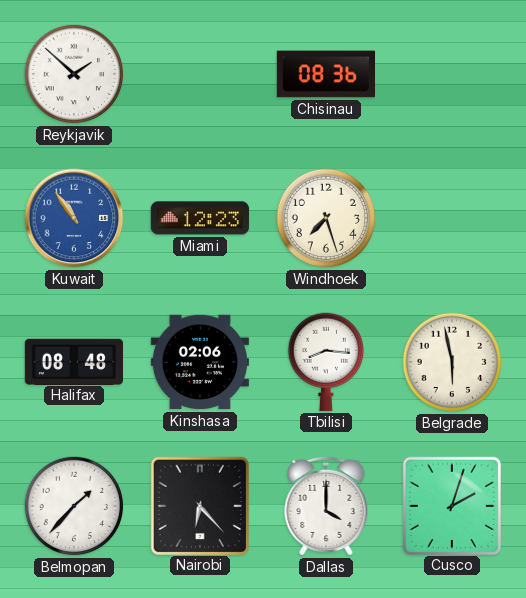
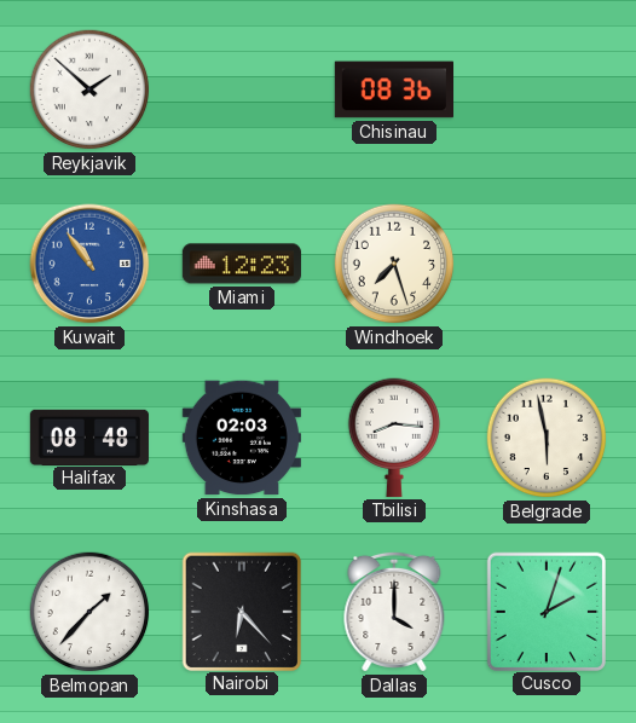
Kinshasa: 02:06 -> 02:03 (242, 438)
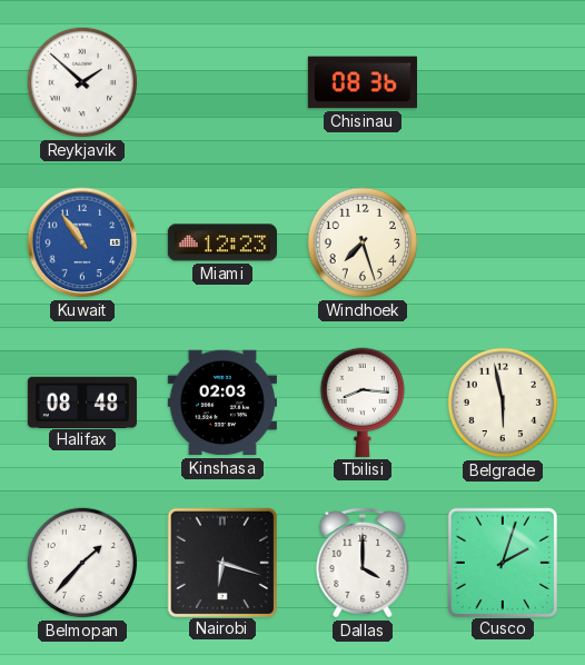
Nairobi: 6:23 -> 6:18 (221, 562)
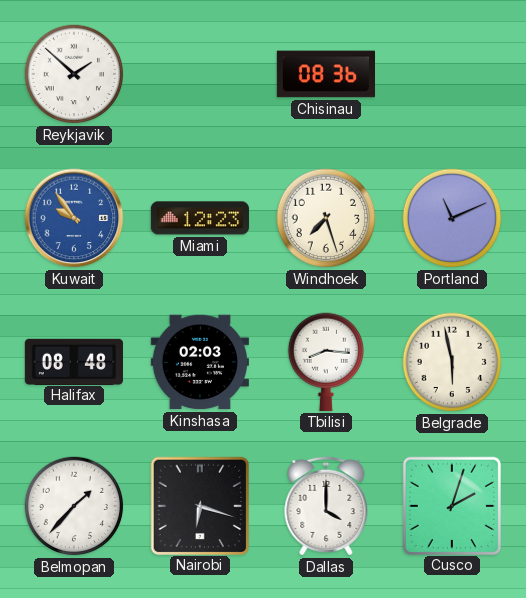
Kuwait: 10:54 -> 9:54 (74, 218)
Portland: none -> 11:11 (452, 218)
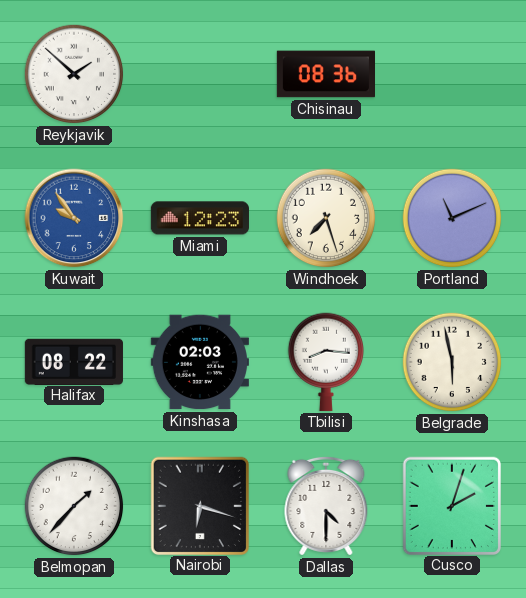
Halifax: 08:48 -> 08:22 (74, 361)
Dallas: 4:00 -> 4:30 (326, 506)
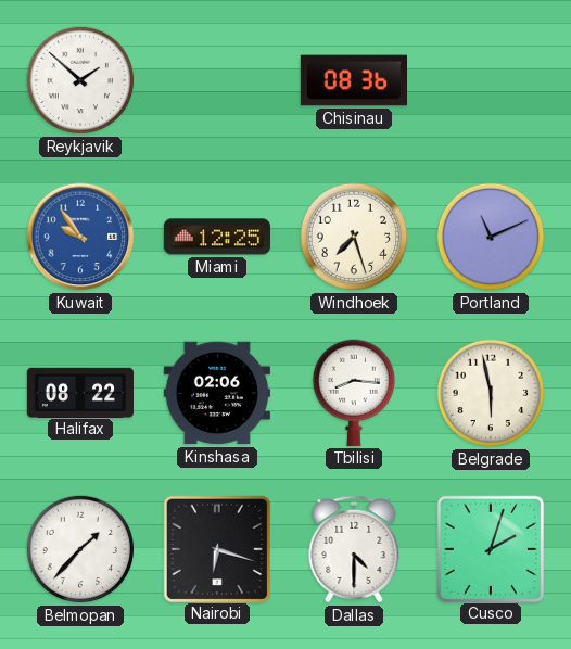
Miami: 12:23 -> 12:25 (217, 237)
Kinshasa: 02:03 -> 02:06 (217, 393)
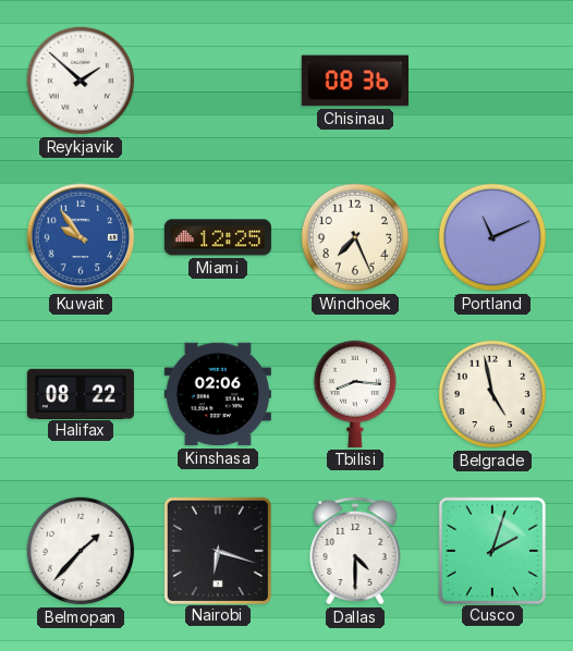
Windhoek: 7:27 -> 7:26 (355, 237)
Belgrade: 5:58 -> 4:58 (492, 394)
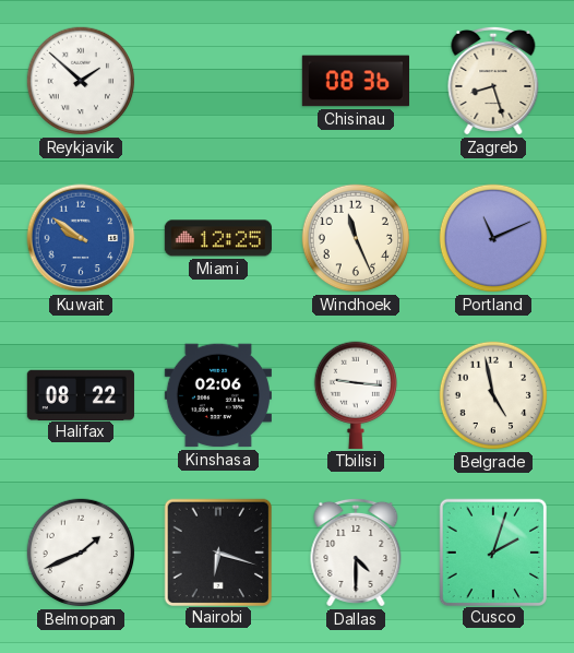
Zagreb: none -> 8:27 (493, 81)
Kuwait: 9:54 -> 9:51 (81, 238)
Windhoek: 7:26 -> 11:26 (356, 238)
Tbilisi: 8:16 -> 9:16 (355, 395)
Belmopan: 1:37 -> 1:41 (81, 553)
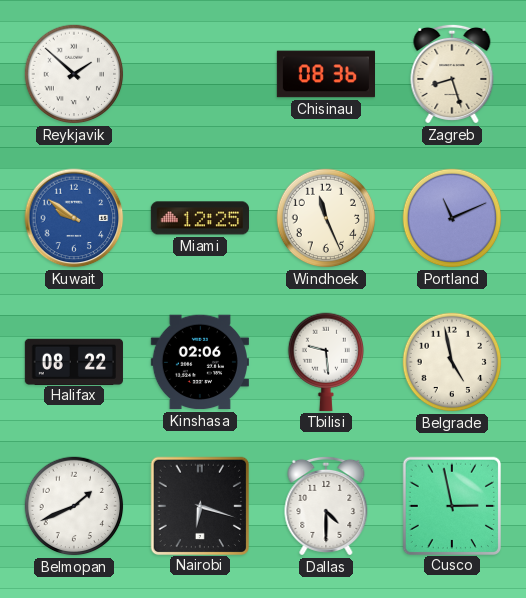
Tbilisi: 9:16 -> 9:29 (325, 362)
Cusco: 2:03 -> 2:58 (451, 505)
